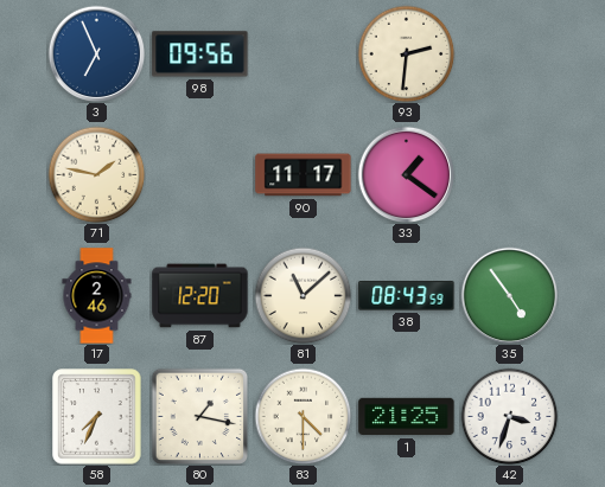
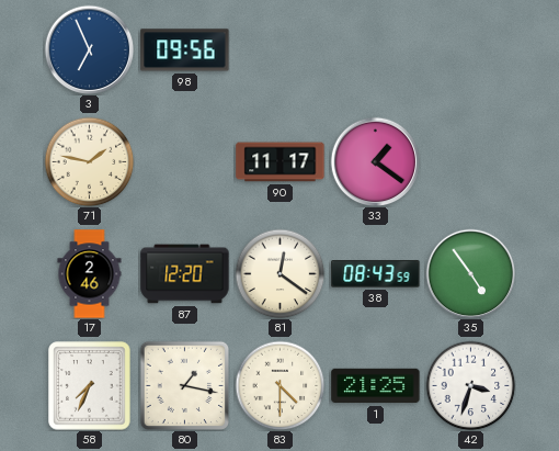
93: 2:31 -> none (406, 53)
81: 11:08 -> 12:21 (279, 273)
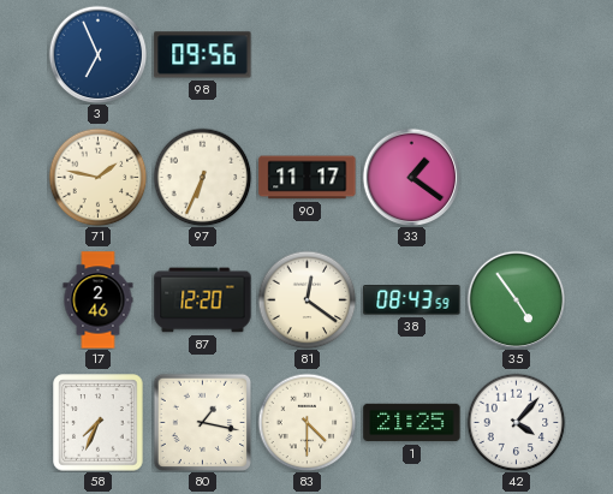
97: none -> 6:34 (202, 177)
42: 3:33 -> 4:07 (516, 422)
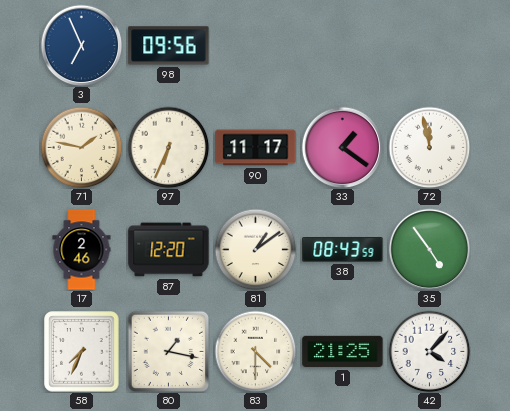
72: none -> 11:58 (429, 147)
81: 12:21 -> 1:09 (255, 249)
